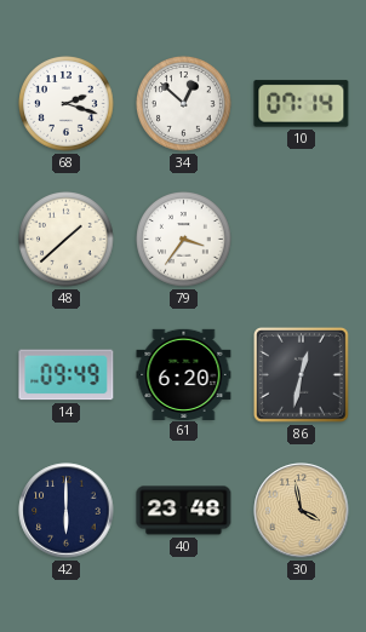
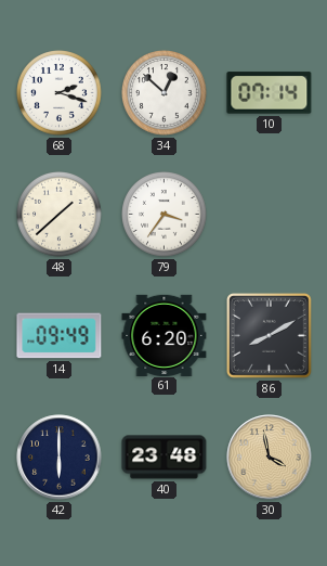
86: 12:32 -> 8:10 (270, 336)
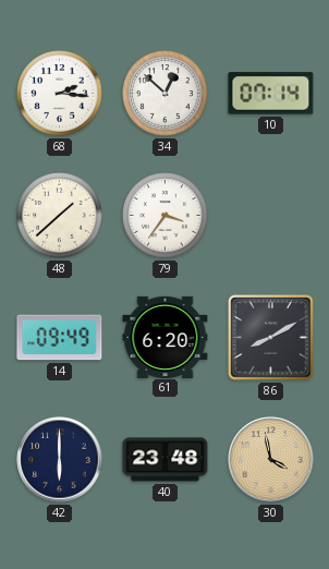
68: 2:18 -> 2:16 (60, 94)
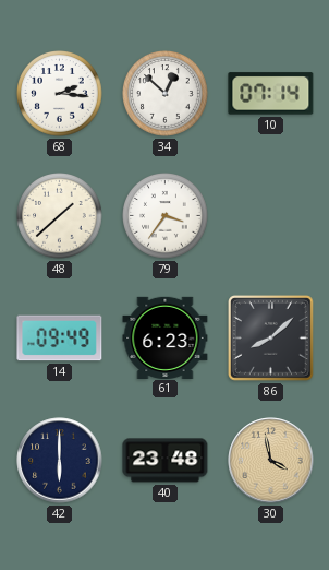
61: 6:20 -> 6:23 (166, 337)
86: 8:10 -> 8:08 (271, 339)
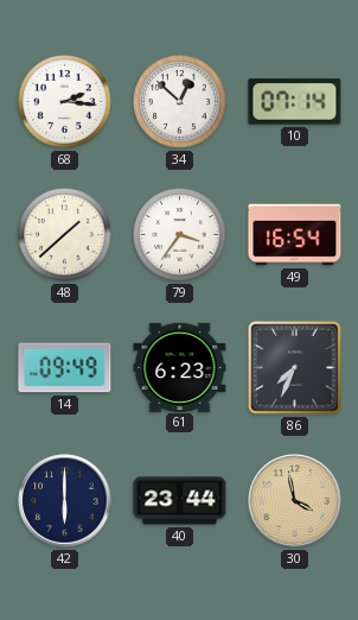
49: none -> 16:54 (295, 235)
86: 8:08 -> 7:34 (295, 368)
40: 23:48 -> 23:44 (180, 501)
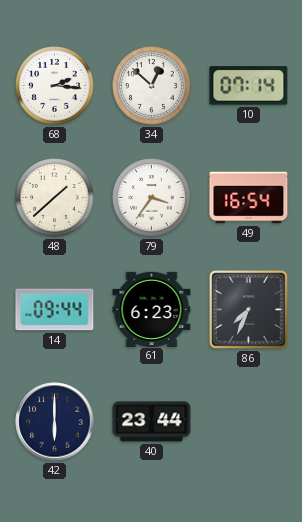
14: 09:49 -> 09:44 (55, 310)
30: 3:58 -> none (295, 501)
